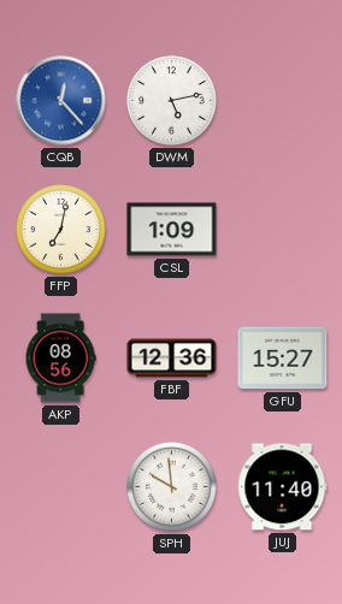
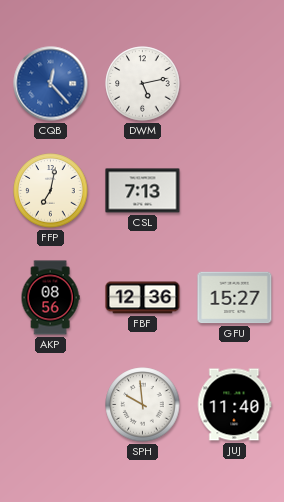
CSL: 1:09 -> 7:13 (143, 191)
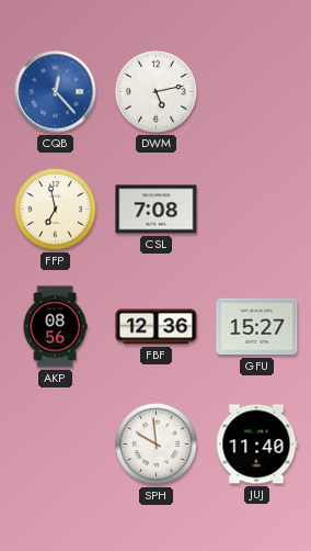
FFP: 7:02 -> 6:58 (56, 210)
CSL: 7:13 -> 7:08 (157, 210)
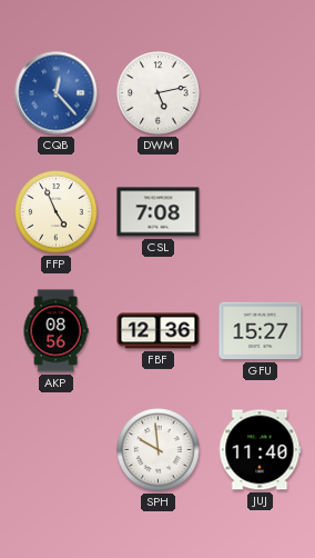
FFP: 6:58 -> 4:56 (57, 212)
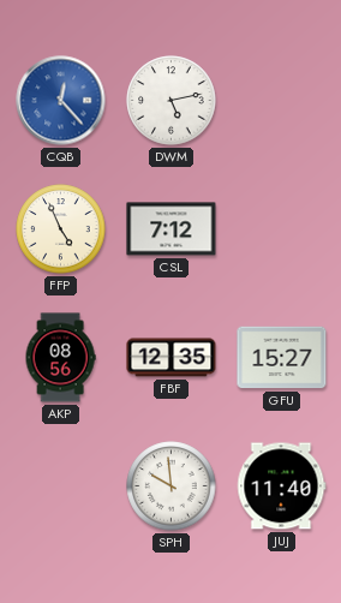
CSL: 7:08 -> 7:12 (172, 229)
FBF: 12:36 -> 12:35 (172, 358)
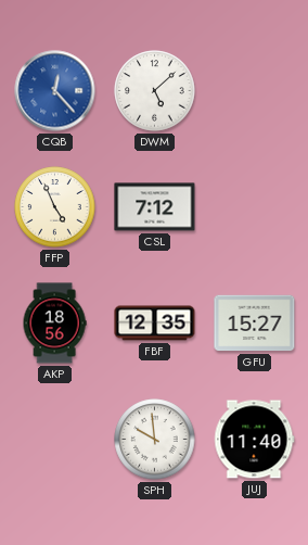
DWM: 5:13 -> 5:08 (155, 91)
AKP: 08:56 -> 18:56 (54, 324)
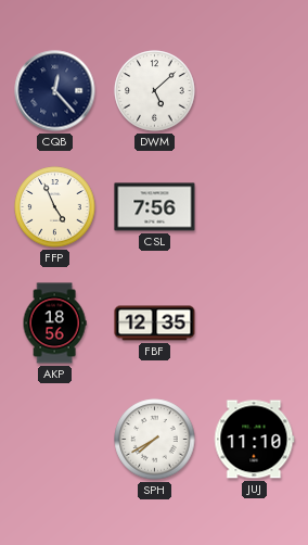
CQB dial: blue -> navy (55, 91)
CSL: 7:12 -> 7:56 (155, 207)
GFU: 15:27 -> none (255, 324)
SPH: 9:59 -> 7:40 (155, 440)
JUJ: 11:40 -> 11:10 (254, 440)
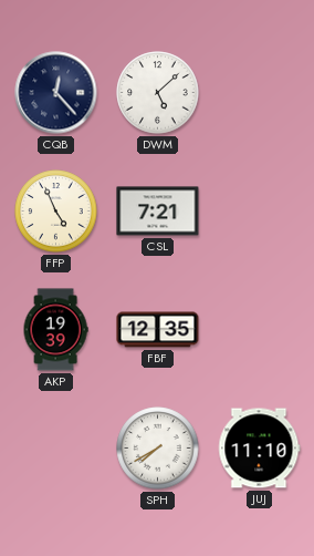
CSL: 7:56 -> 7:21 (158, 212)
AKP: 18:56 -> 19:39 (55, 330)
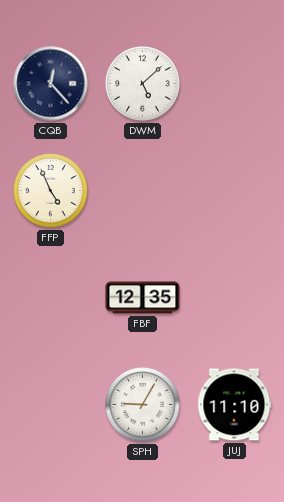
CSL: 7:21 -> none (158, 212)
AKP: 19:39 -> none (55, 330)
SPH: 7:40 -> 9:05 (143, 405)
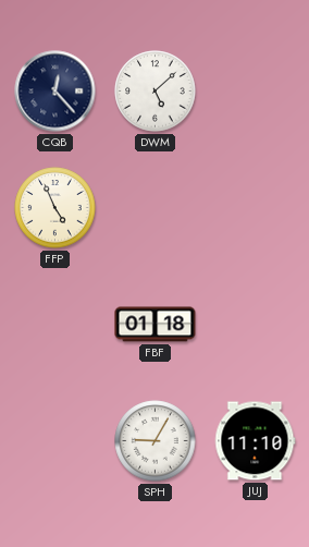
FBF: 12:35 -> 01:18 (156, 325)
